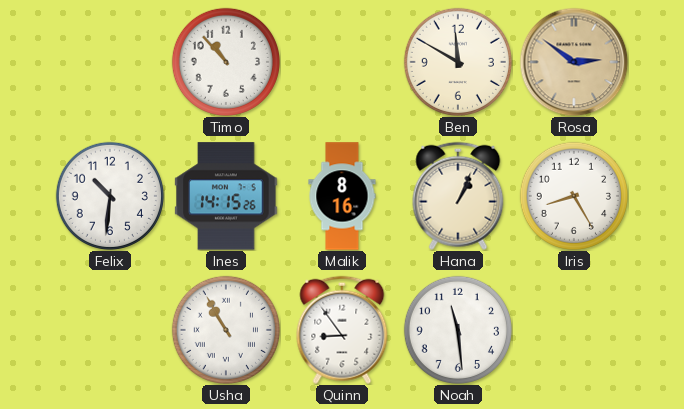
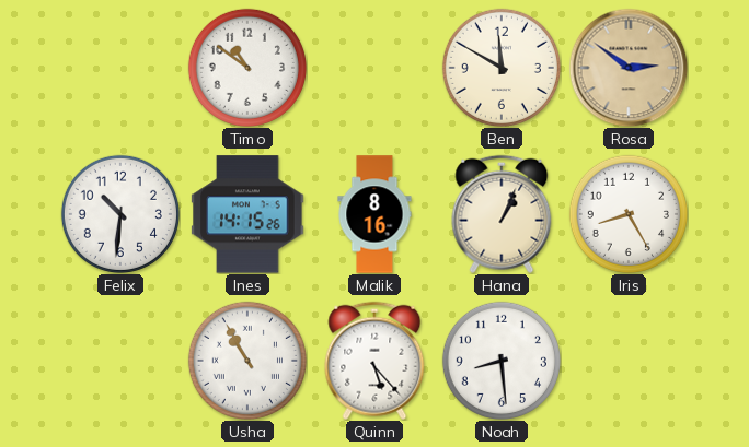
Timo: 10:53 -> 10:51 (247, 68)
Quinn: 8:54 -> 5:23 (374, 361)
Noah: 11:29 -> 8:29 (502, 361)
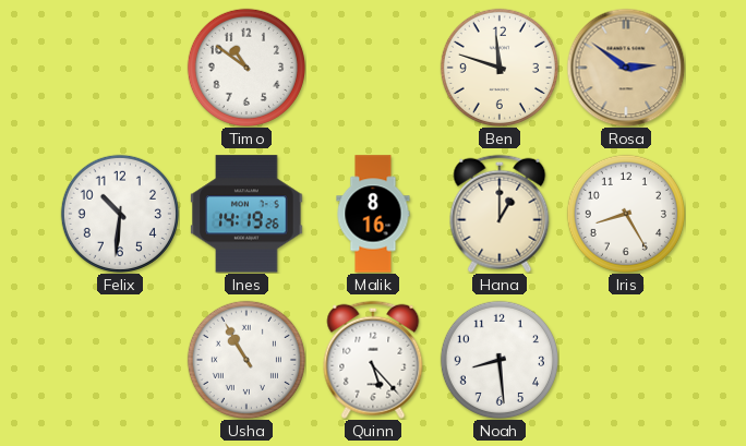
Ben: 11:50 -> 11:48 (500, 68)
Ines: 14:15 -> 14:19 (246, 214)
Hana: 1:04 -> 1:00 (500, 214)
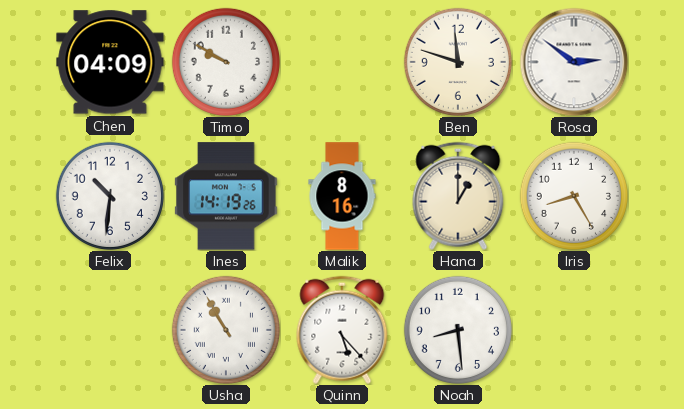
Chen: none -> 04:09 (110, 62)
Timo: 10:51 -> 9:50 (226, 62)
Rosa dial: champagne -> white (574, 62)
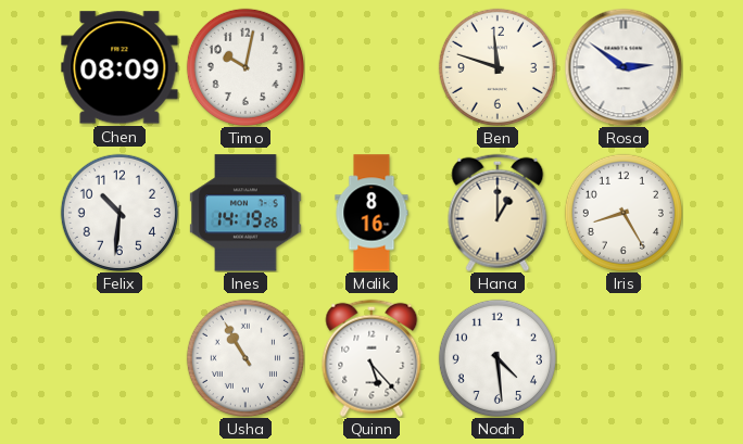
Chen: 04:09 -> 08:09 (119, 67)
Timo: 9:50 -> 10:02 (245, 67)
Noah: 8:29 -> 4:29 (498, 358)
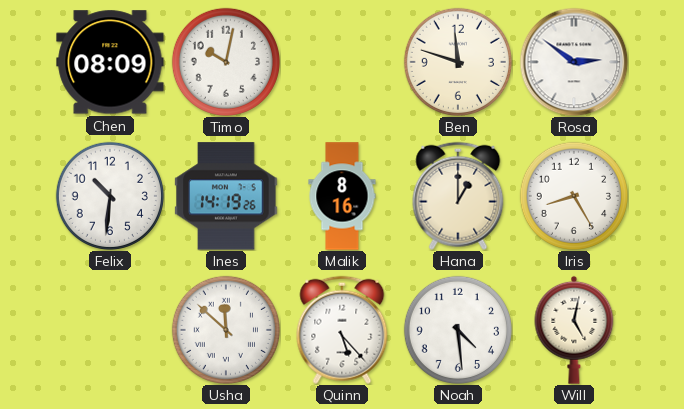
Usha: 10:55 -> 11:52 (226, 330)
Will: none -> 5:02 (574, 330)
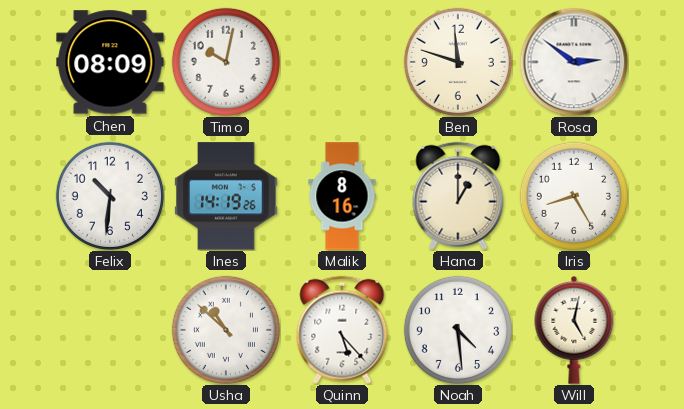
Usha: 11:52 -> 10:52 (226, 330)
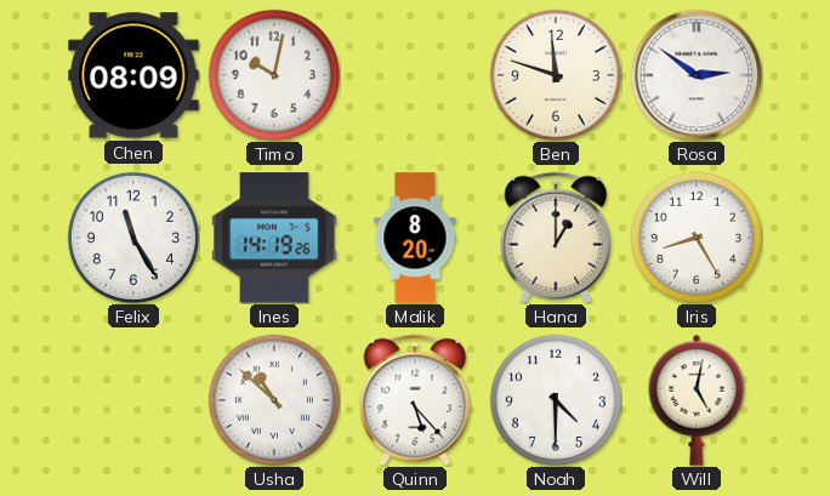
Felix: 10:31 -> 11:25 (133, 238)
Malik: 8:16 -> 8:20 (415, 238)
Noah: 4:29 -> 4:30 (556, 400)
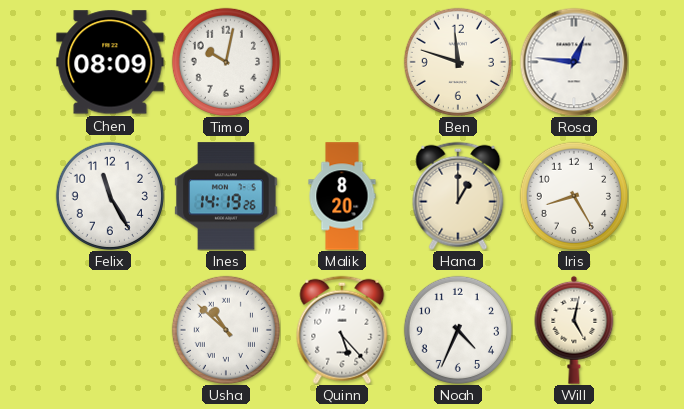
Rosa: 2:51 -> 12:46 (574, 62)
Noah: 4:30 -> 4:34 (458, 330)
